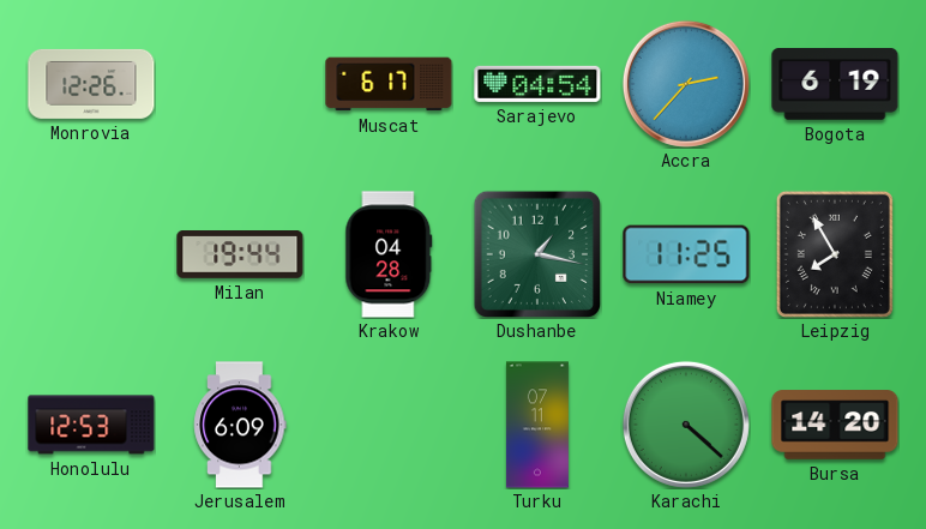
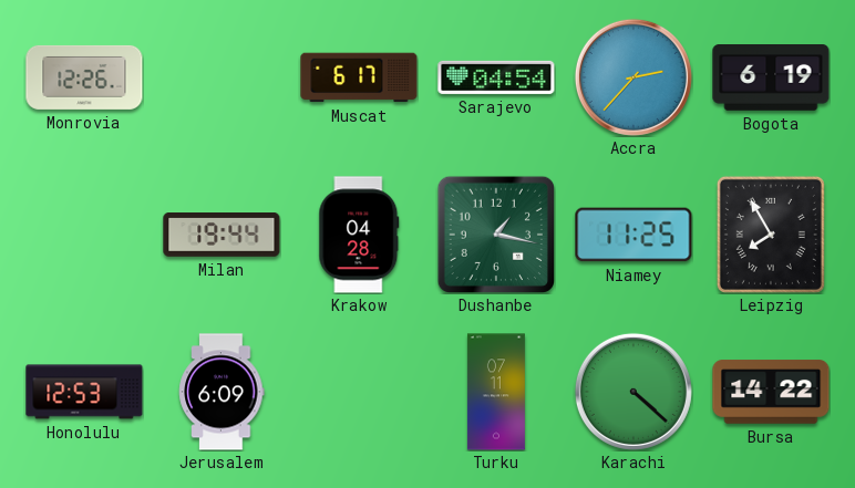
Bursa: 14:20 -> 14:22 (771, 392)
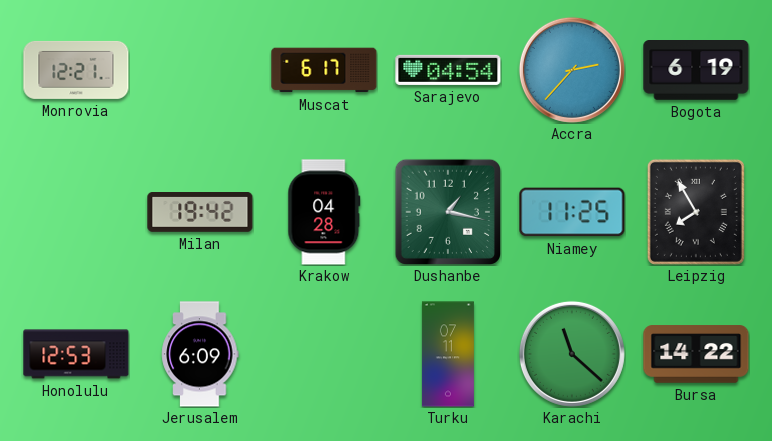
Monrovia: 12:26 -> 12:21 (76, 70)
Milan: 19:44 -> 19:42 (200, 213)
Karachi: 4:22 -> 11:22 (572, 354)
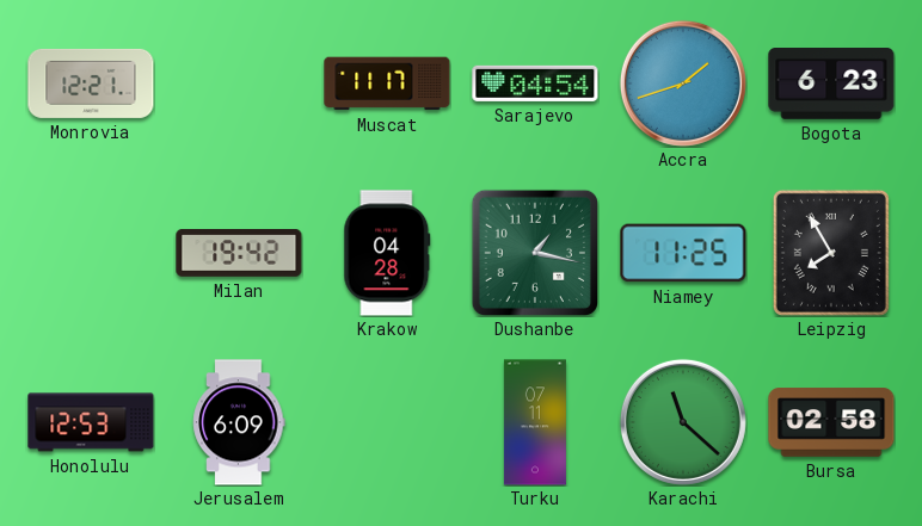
Muscat: 6:17 -> 11:17 (387, 83)
Accra: 2:37 -> 1:42 (683, 83)
Bogota: 6:19 -> 6:23 (831, 83)
Bursa: 14:22 -> 02:58 (831, 422)
